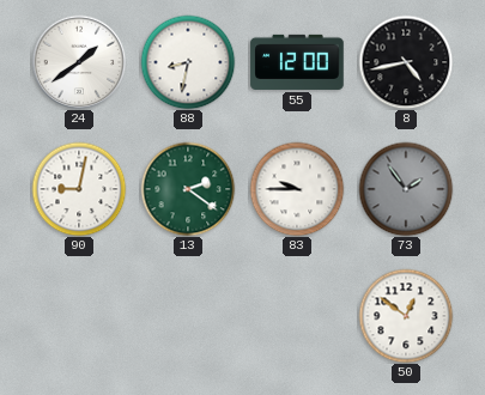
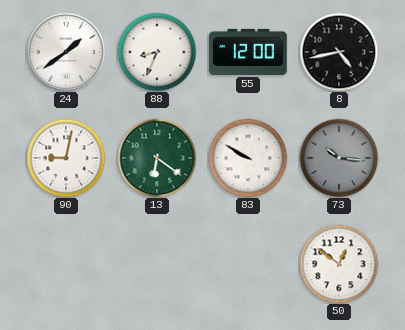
88: 8:32 -> 8:34 (157, 52)
13: 2:21 -> 6:21 (157, 158)
83: 9:45 -> 9:50 (248, 158)
73: 1:54 -> 10:16 (339, 158)
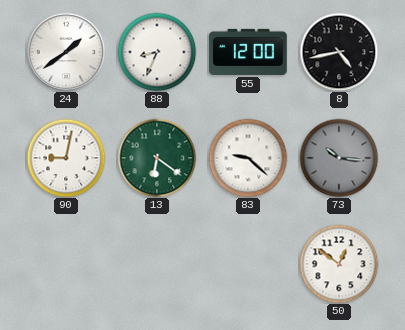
83: 9:50 -> 9:22 (248, 158)
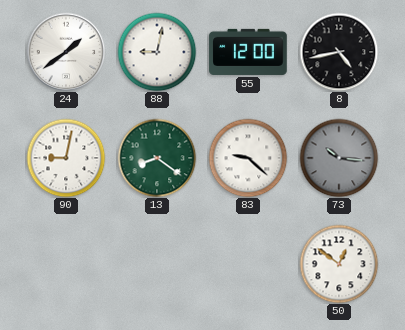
88: 8:34 -> 9:02 (157, 52)
13: 6:21 -> 8:21 (157, 158)
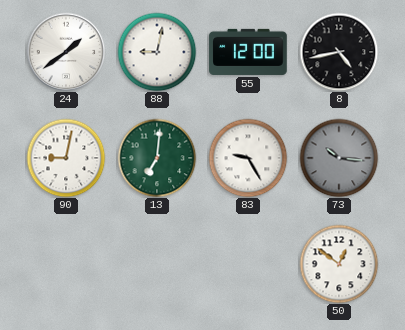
13: 8:21 -> 7:01 (157, 158)
83: 9:22 -> 9:25 (248, 158)
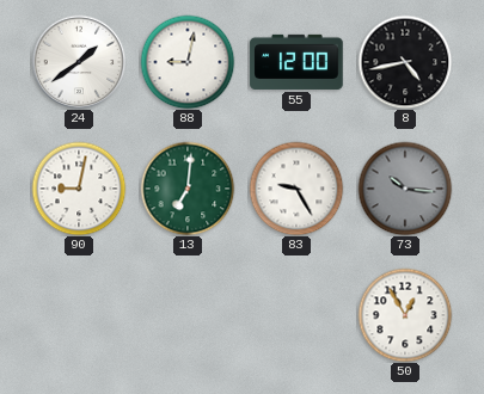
50: 12:51 -> 12:55 (405, 315)
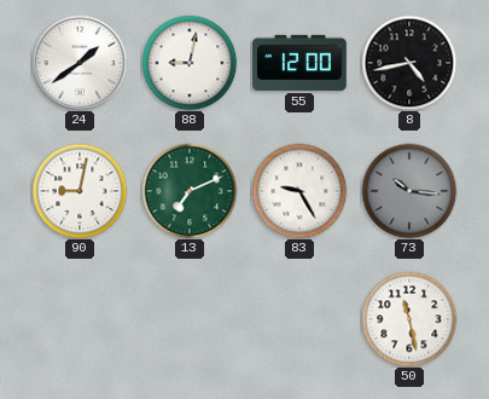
13: 7:01 -> 7:11 (190, 191)
50: 12:55 -> 11:28 (409, 319)
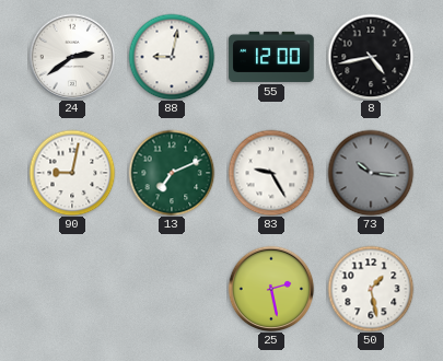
24: 1:39 -> 2:39 (72, 57)
25: none -> 2:28 (271, 289)
50: 11:28 -> 1:28 (371, 289)
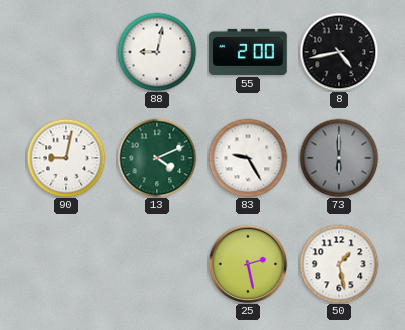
24: 2:39 -> none (72, 57)
55: 12:00 -> 2:00 (248, 52)
13: 7:11 -> 4:11 (157, 158)
73: 10:16 -> 6:00 (339, 158)
